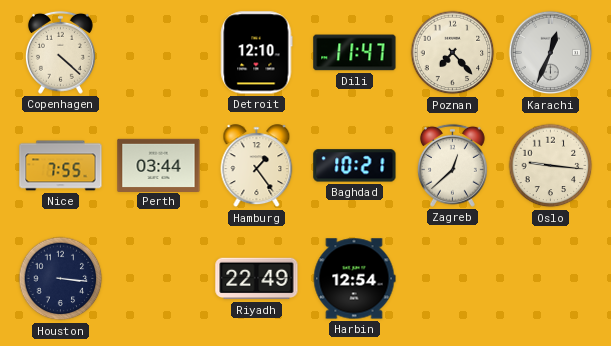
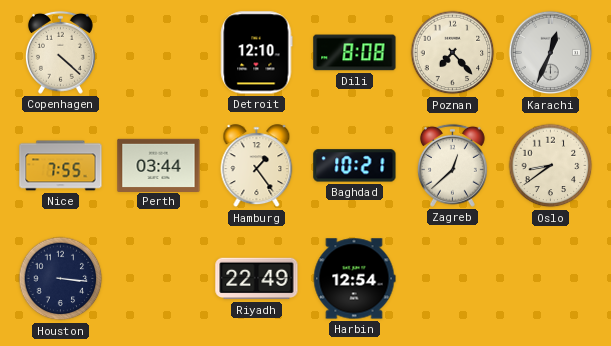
Dili: 11:47 -> 8:08 (355, 53)
Oslo: 9:16 -> 8:39 (551, 166)
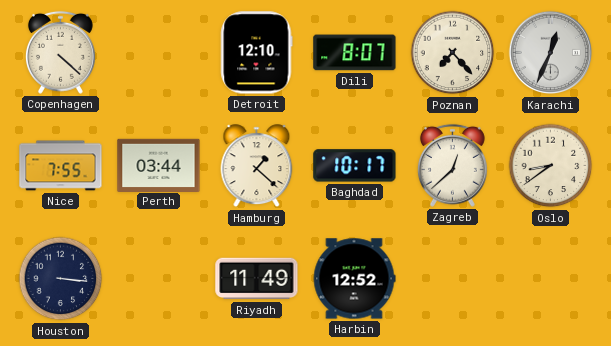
Dili: 8:08 -> 8:07 (355, 53)
Hamburg: 1:24 -> 1:22 (257, 166)
Baghdad: 10:21 -> 10:17 (355, 166)
Riyadh: 22:49 -> 11:49 (257, 279)
Harbin: 12:54 -> 12:52 (354, 279)
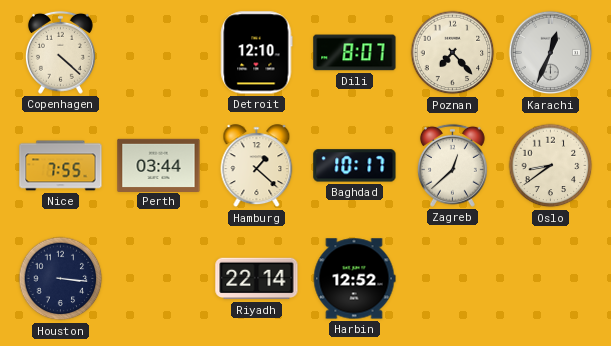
Riyadh: 11:49 -> 22:14 (257, 279)
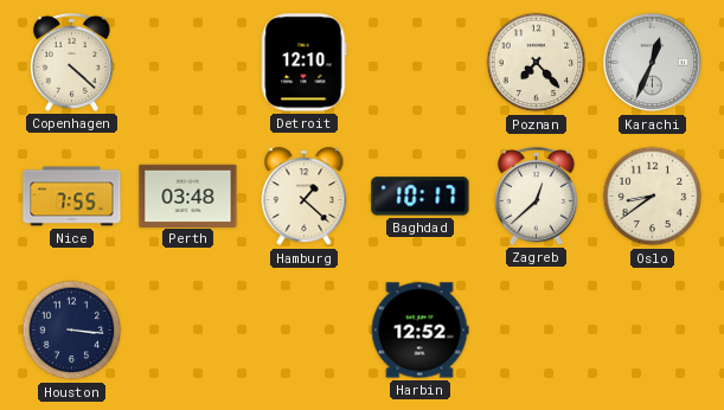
Dili: 8:07 -> none (355, 53)
Perth: 03:44 -> 03:48 (188, 196)
Riyadh: 22:14 -> none (257, 279)
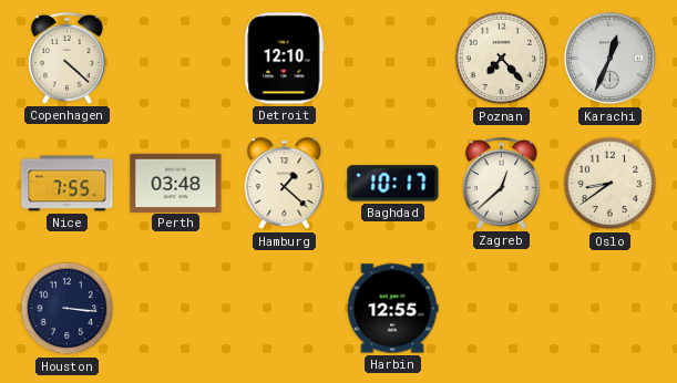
Harbin: 12:52 -> 12:55 (392, 309)
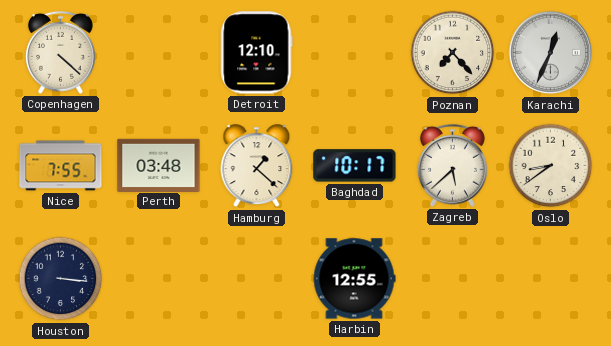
Zagreb: 12:38 -> 5:38 (452, 165)
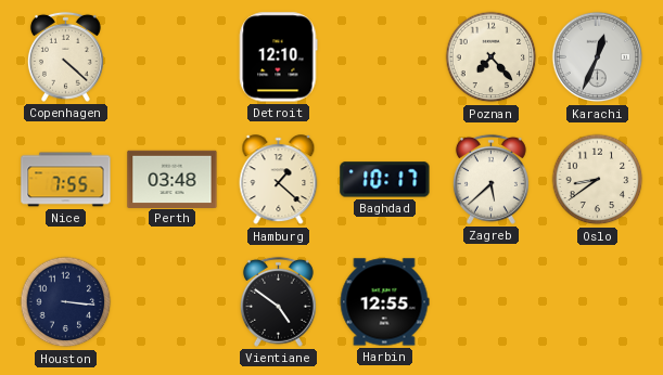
Vientiane: none -> 4:51 (278, 301)
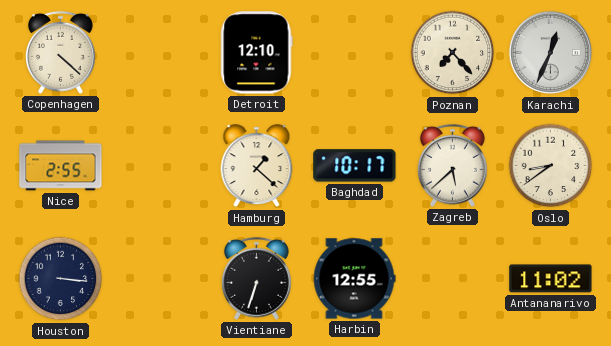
Nice: 7:55 -> 2:55 (61, 166)
Perth: 03:48 -> none (173, 179)
Vientiane: 4:51 -> 6:33 (256, 278)
Antananarivo: none -> 11:02 (551, 279)
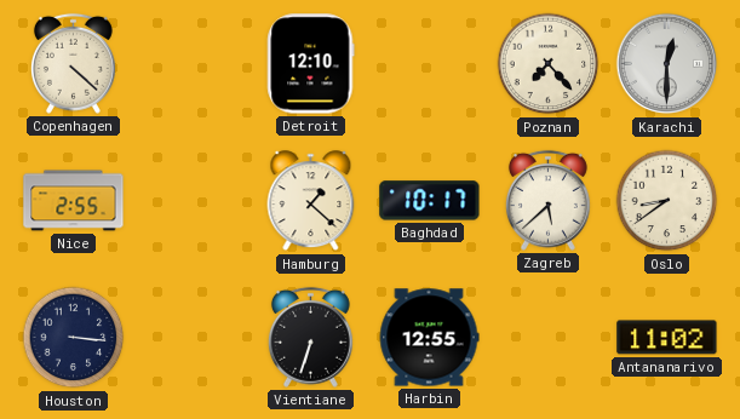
Karachi: 12:34 -> 12:30 (667, 64)
